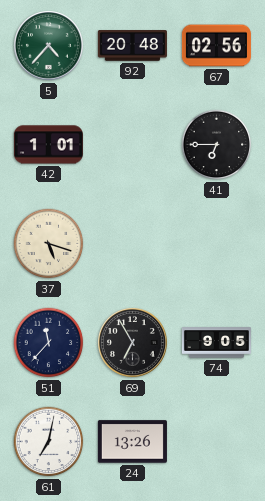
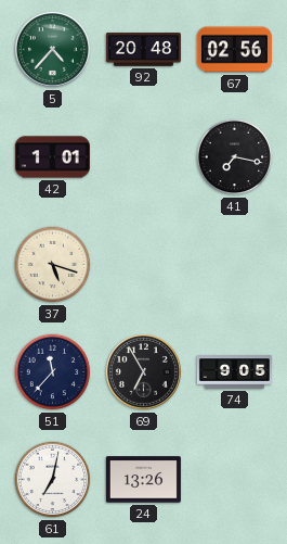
41: 6:45 -> 7:17 (235, 157)
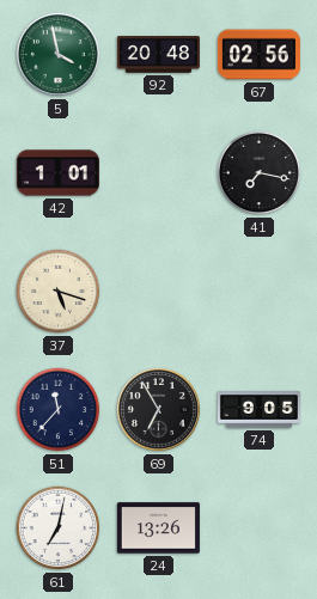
5: 4:37 -> 3:58 (59, 55)
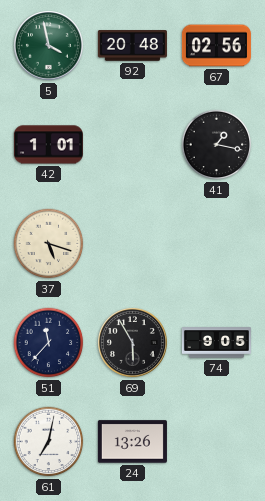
41: 7:17 -> 1:17 (217, 145)
69: 6:55 -> 5:55 (133, 343)
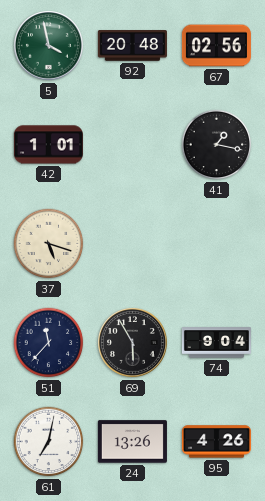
74: 9:05 -> 9:04 (216, 343)
95: none -> 4:26 (216, 442)
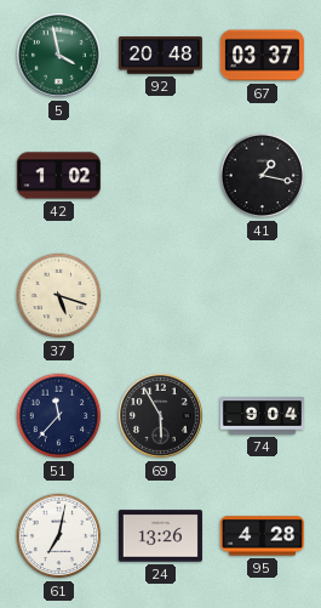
67: 02:56 -> 03:37 (262, 56)
42: 1:01 -> 1:02 (58, 176)
95: 4:26 -> 4:28 (262, 536)
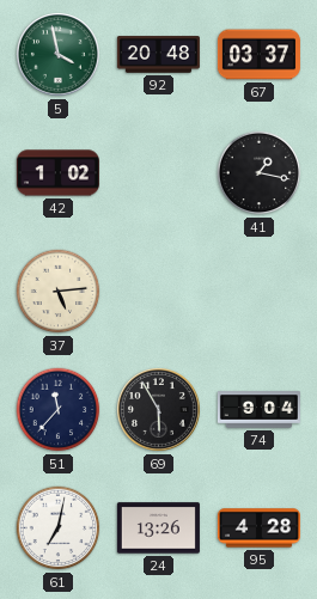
37: 5:18 -> 5:14 (59, 292)
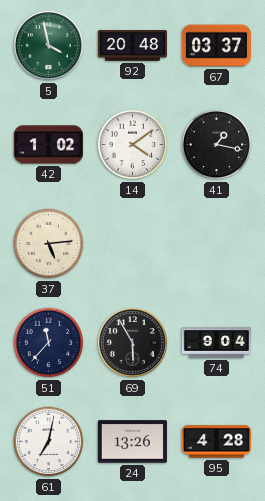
14: none -> 4:09 (133, 145)
